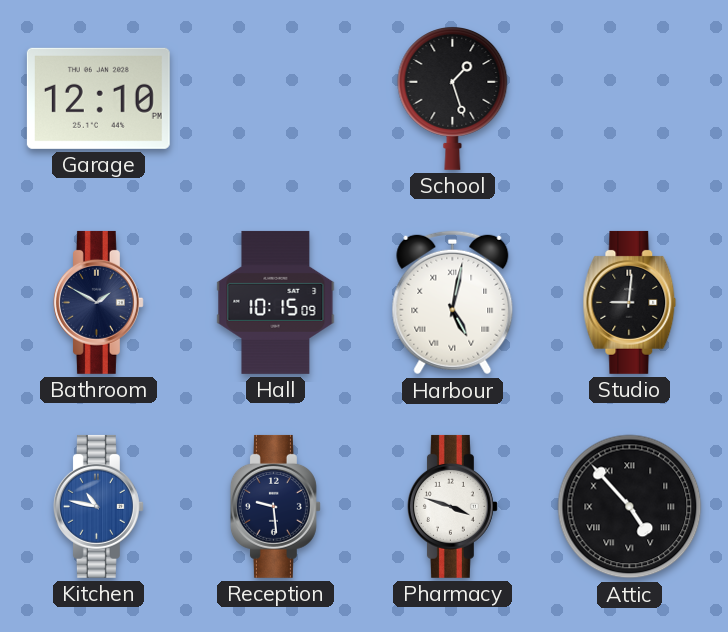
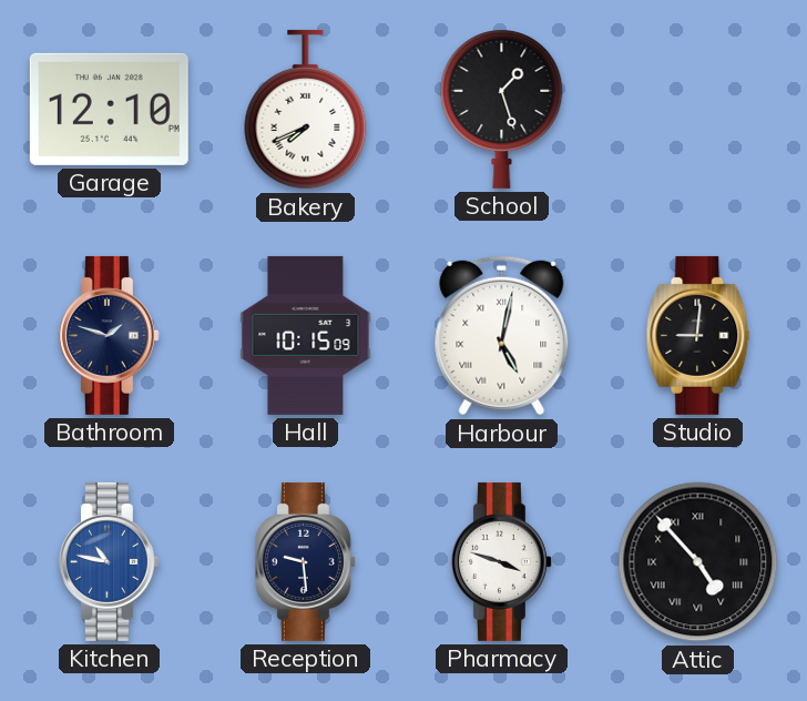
Bakery: none -> 7:41 (306, 110)
Bathroom: 1:50 -> 1:48 (109, 335)
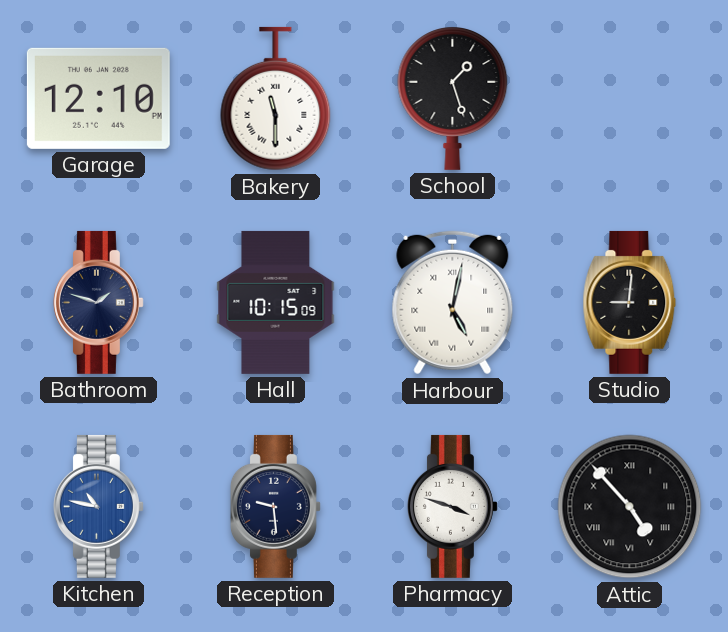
Bakery: 7:41 -> 11:30 (276, 99)
